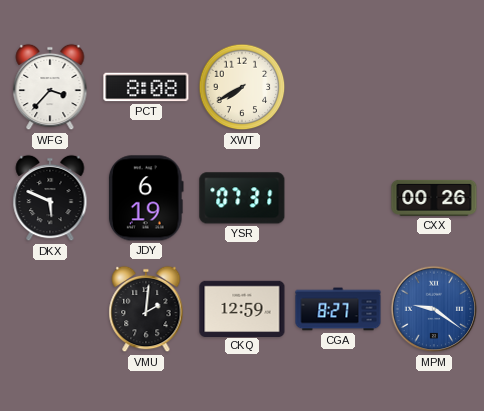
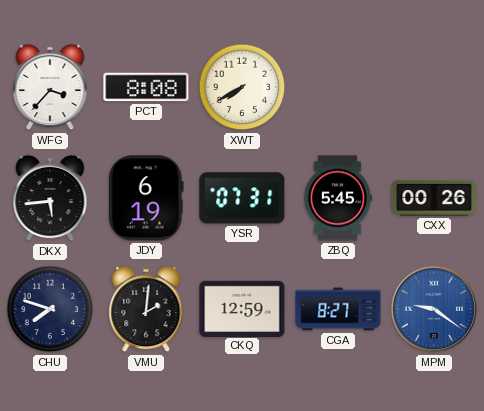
DKX: 5:49 -> 5:44 (50, 198)
ZBQ: none -> 5:45 (338, 198)
CHU: none -> 7:48 (50, 309)
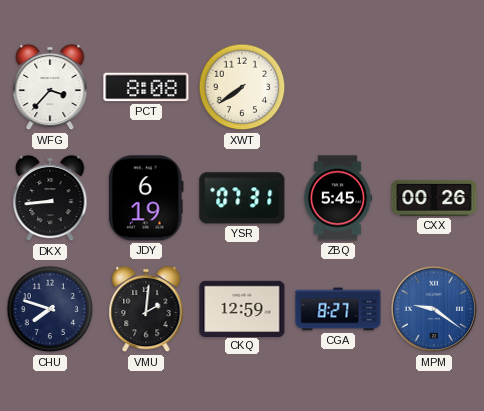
XWT: 7:40 -> 7:39 (242, 87)
DKX: 5:44 -> 8:44 (50, 198)
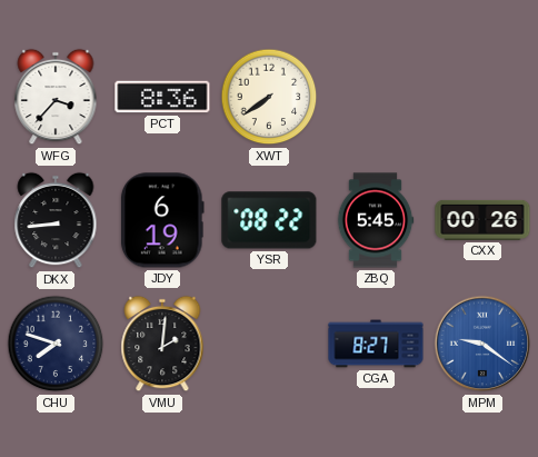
PCT: 8:08 -> 8:36 (162, 97)
YSR: 07:31 -> 08:22 (269, 220)
CKQ: 12:59 -> none (242, 308)
